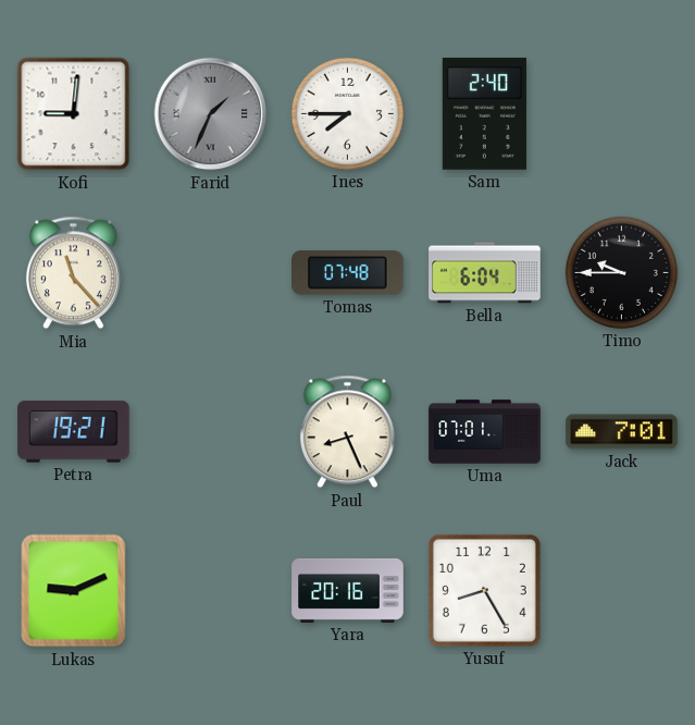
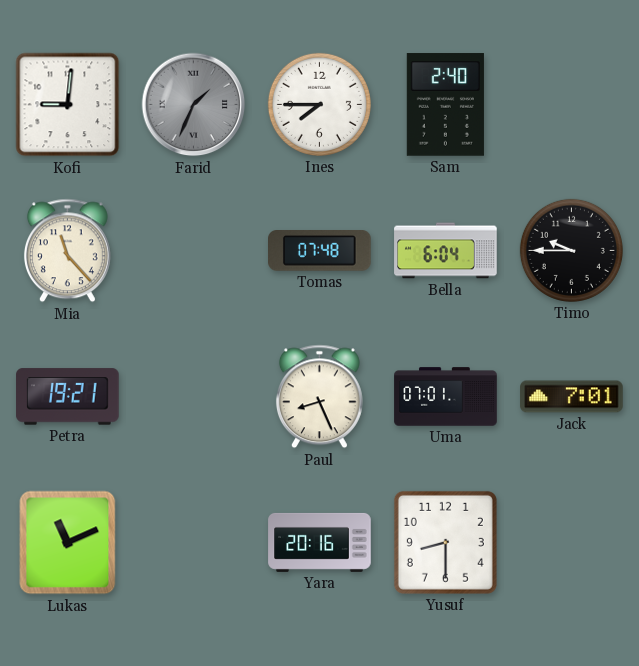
Lukas: 9:11 -> 11:11 (68, 543)
Yusuf: 8:25 -> 8:30 (445, 542)
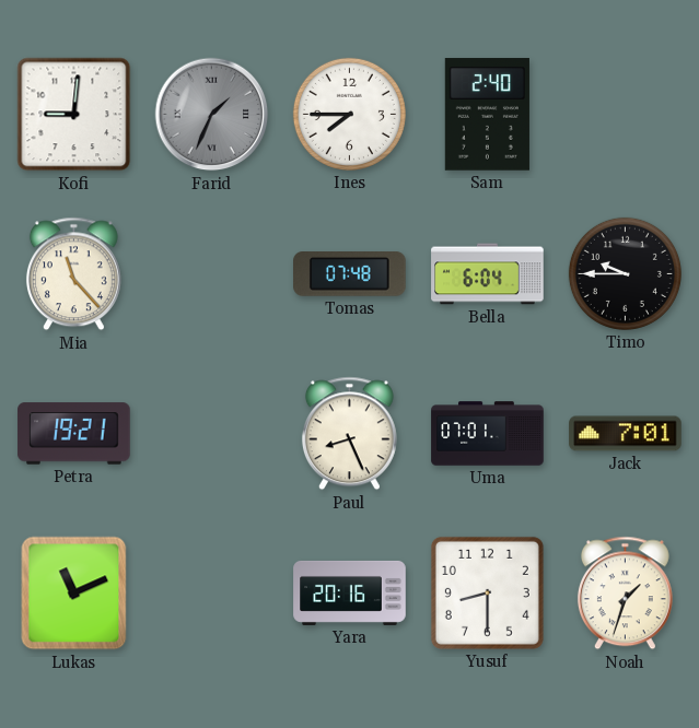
Noah: none -> 1:33 (625, 594)
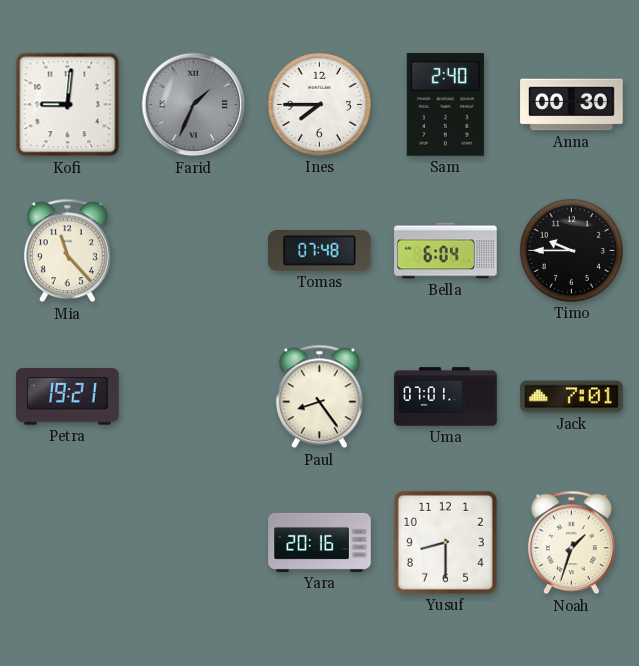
Anna: none -> 00:30 (572, 105)
Paul: 8:26 -> 8:24 (319, 397)
Lukas: 11:11 -> none (74, 594)
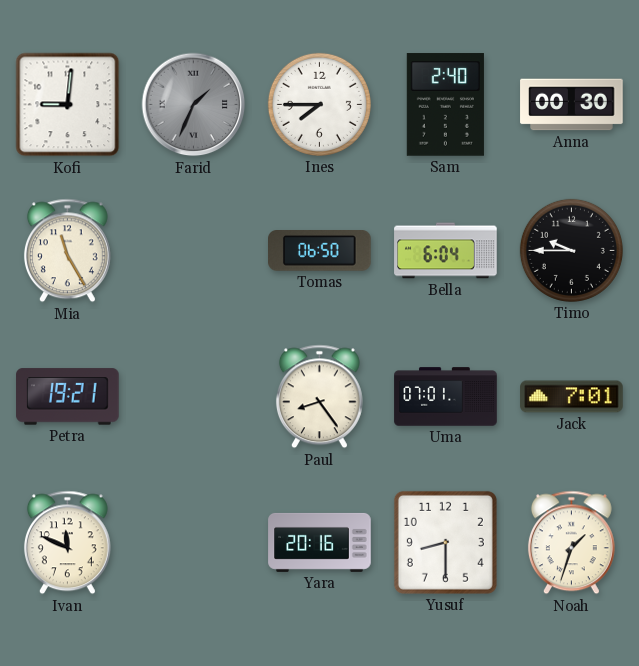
Mia: 11:23 -> 11:25 (67, 251)
Tomas: 07:48 -> 06:50 (320, 251)
Ivan: none -> 11:49 (67, 543)
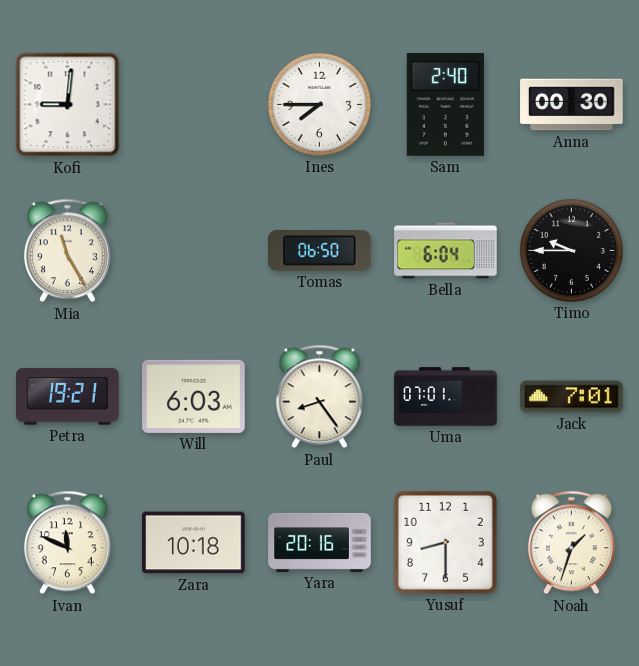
Farid: 1:34 -> none (194, 105)
Will: none -> 6:03 (194, 396)
Zara: none -> 10:18 (194, 543)
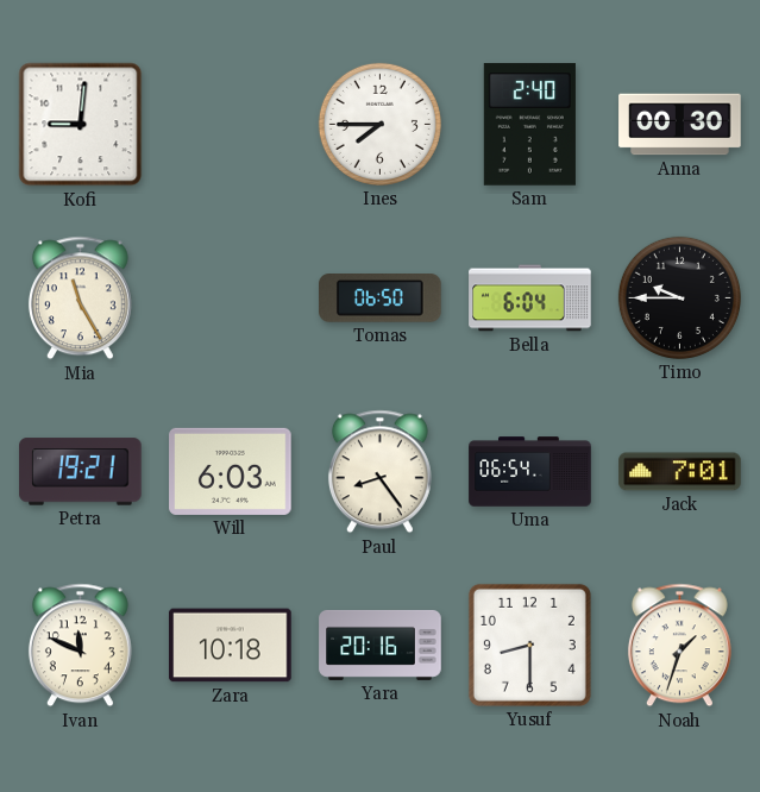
Uma: 07:01 -> 06:54 (530, 472)
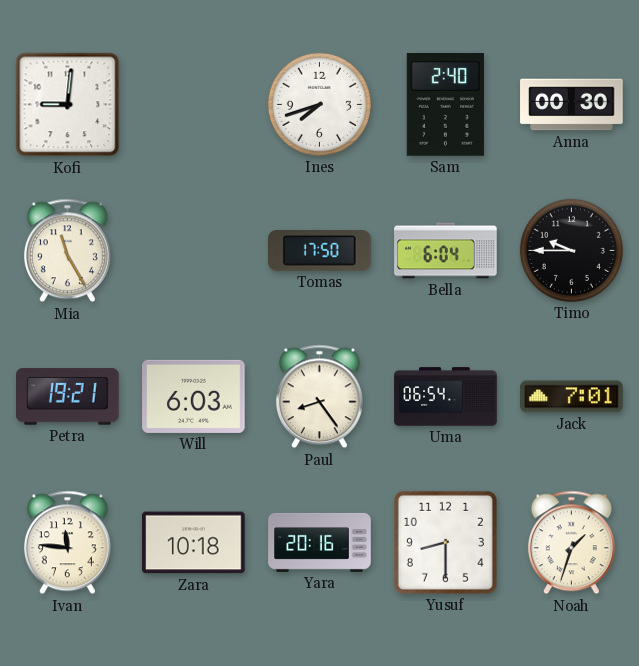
Ines: 7:45 -> 7:42 (319, 104)
Tomas: 06:50 -> 17:50 (320, 251)
Ivan: 11:49 -> 11:46 (67, 543)
